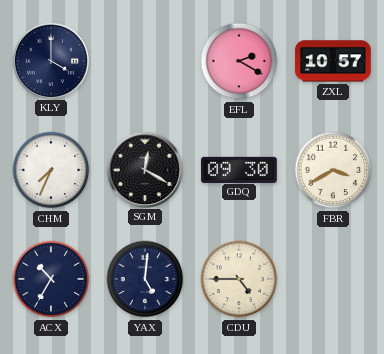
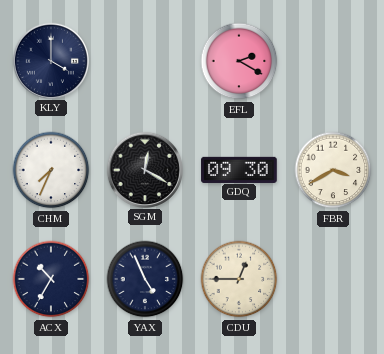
ZXL: 10:57 -> none (333, 61)
YAX: 5:01 -> 4:56 (145, 279)
CDU: 4:45 -> 12:45 (239, 279)
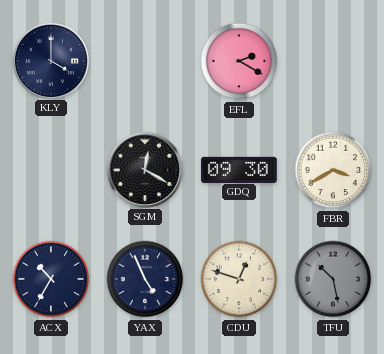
CHM: 7:34 -> none (51, 170)
CDU: 12:45 -> 12:48 (239, 279)
TFU: none -> 10:28 (333, 279)
